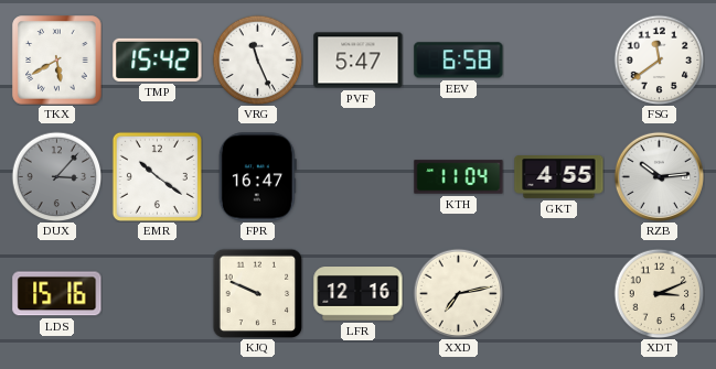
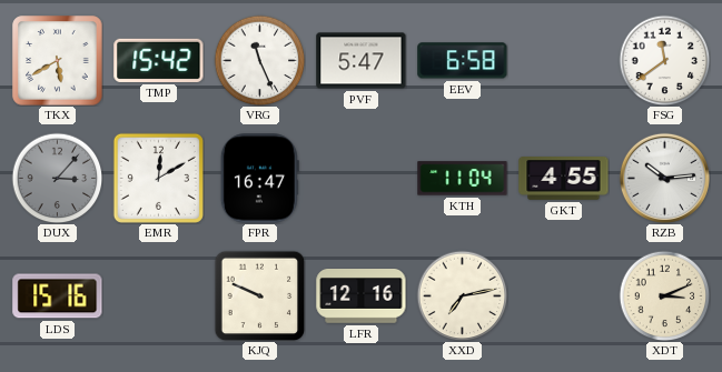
EMR: 10:21 -> 12:10 (158, 178)
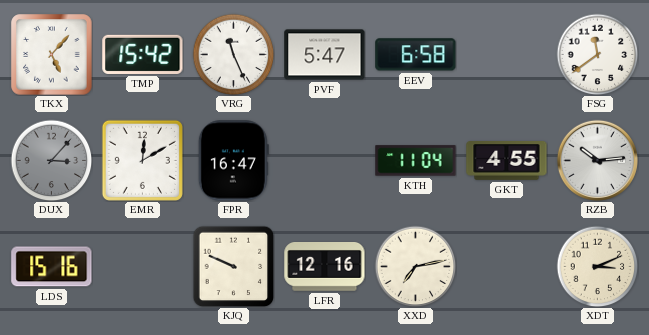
TKX: 5:40 -> 5:07 (52, 55)
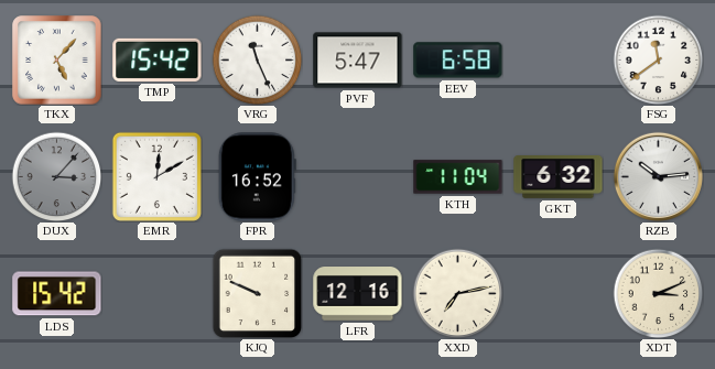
FPR: 16:47 -> 16:52 (257, 177)
GKT: 4:55 -> 6:32 (559, 177)
LDS: 15:16 -> 15:42 (57, 294)
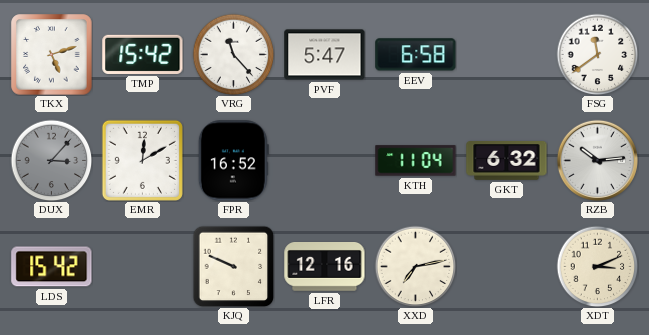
TKX: 5:07 -> 5:12 (52, 55)
VRG: 11:26 -> 11:23 (233, 54)
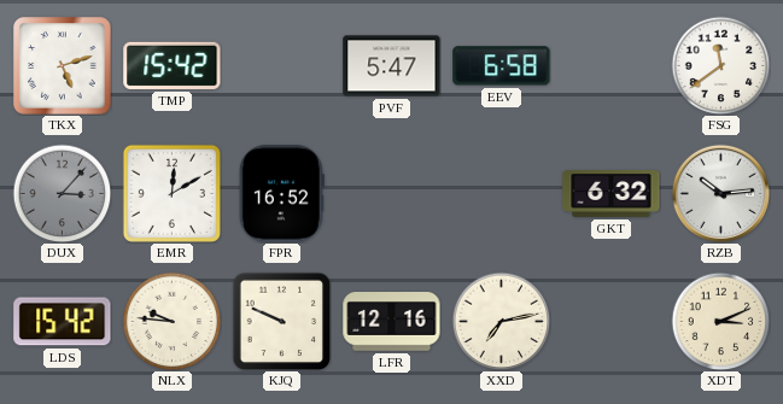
VRG: 11:23 -> none (233, 54)
KTH: 11:04 -> none (416, 161)
NLX: none -> 9:46 (171, 321)
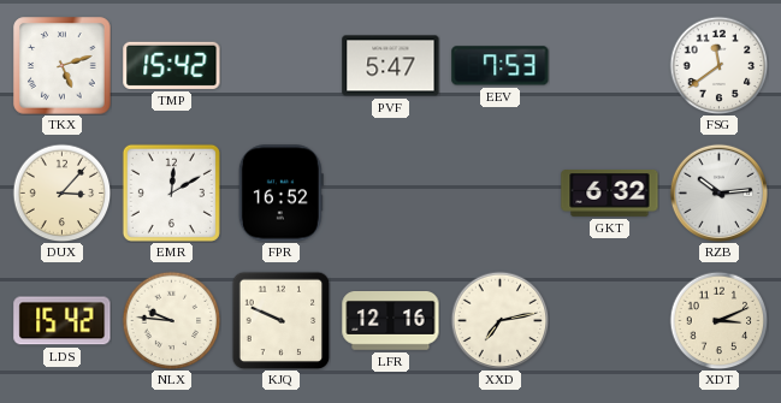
EEV: 6:58 -> 7:53 (501, 66)
DUX dial: grey -> cream (61, 192)
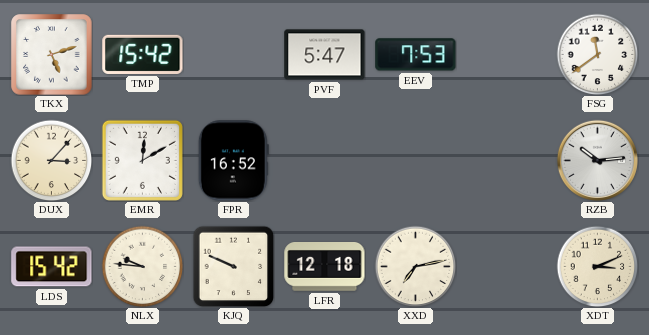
GKT: 6:32 -> none (610, 194)
LFR: 12:16 -> 12:18 (325, 267)
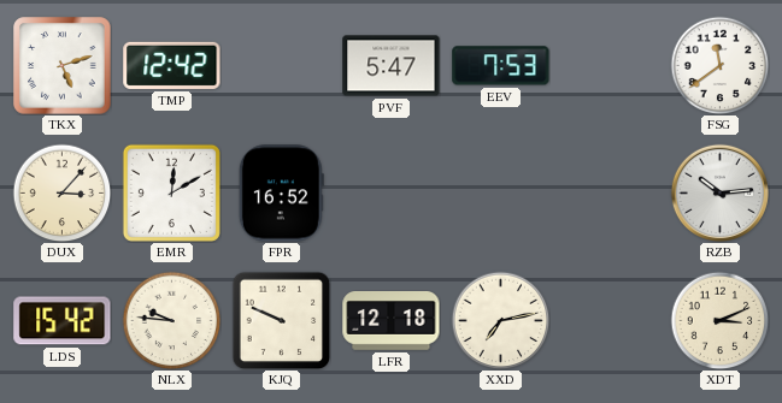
TMP: 15:42 -> 12:42 (172, 65)
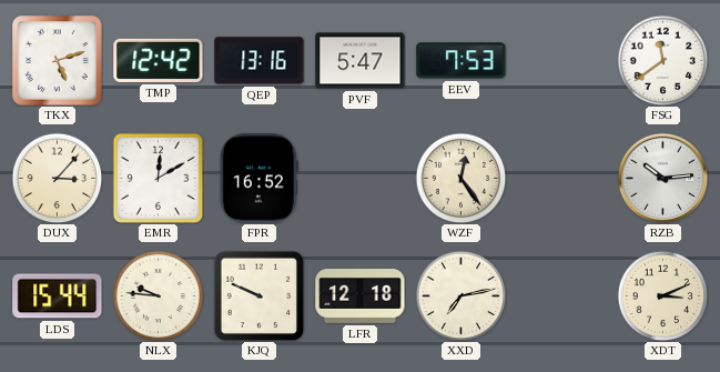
QEP: none -> 13:16 (260, 61)
WZF: none -> 12:24 (460, 178)
LDS: 15:42 -> 15:44 (58, 296)
